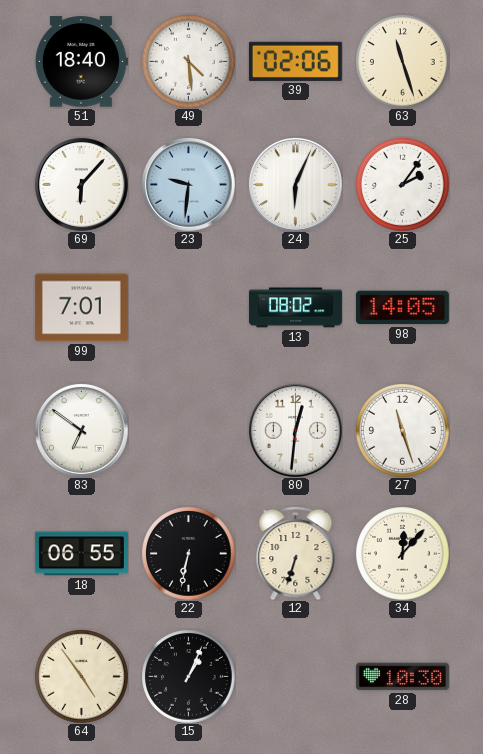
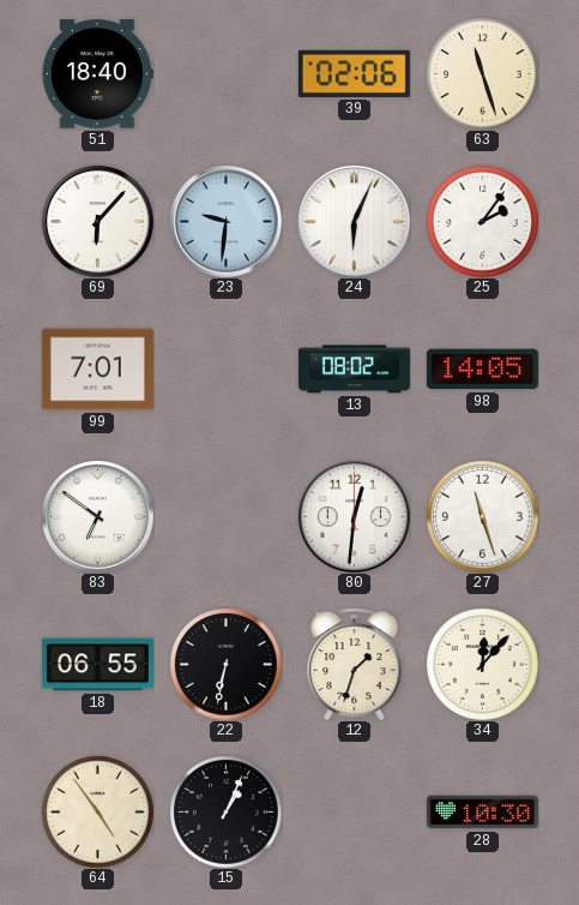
49: 4:29 -> none (188, 61)
12: 6:33 -> 1:33 (355, 664)
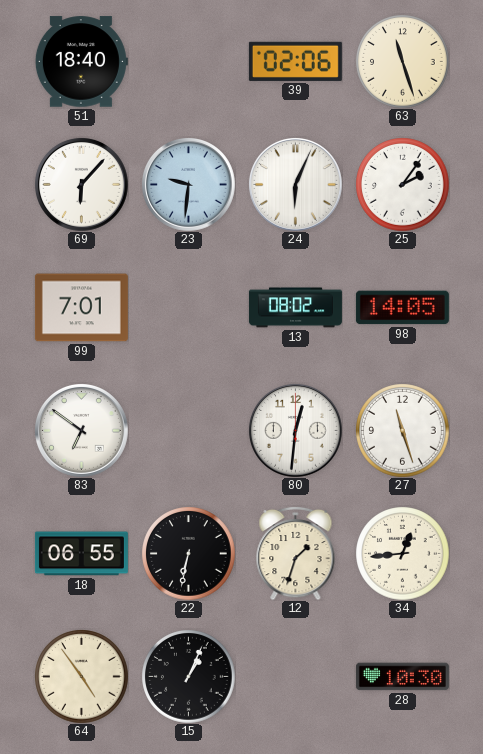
34: 12:07 -> 12:44 (402, 553)
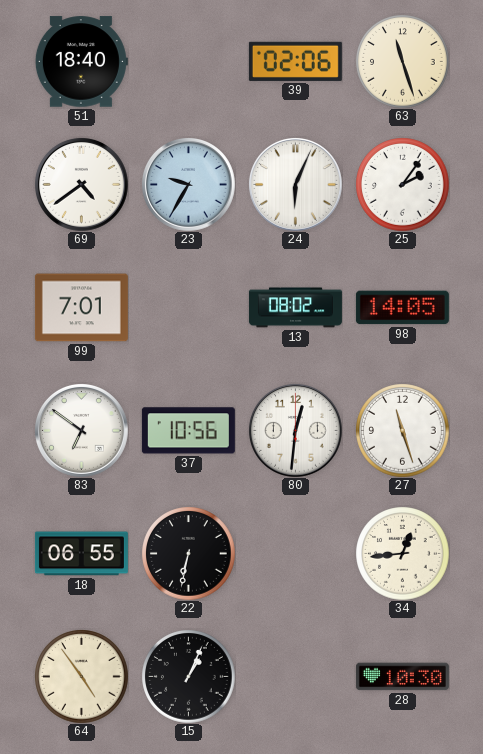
69: 6:07 -> 4:39 (81, 184)
23: 9:31 -> 9:35 (188, 184)
37: none -> 10:56 (188, 431)
12: 1:33 -> none (296, 553)
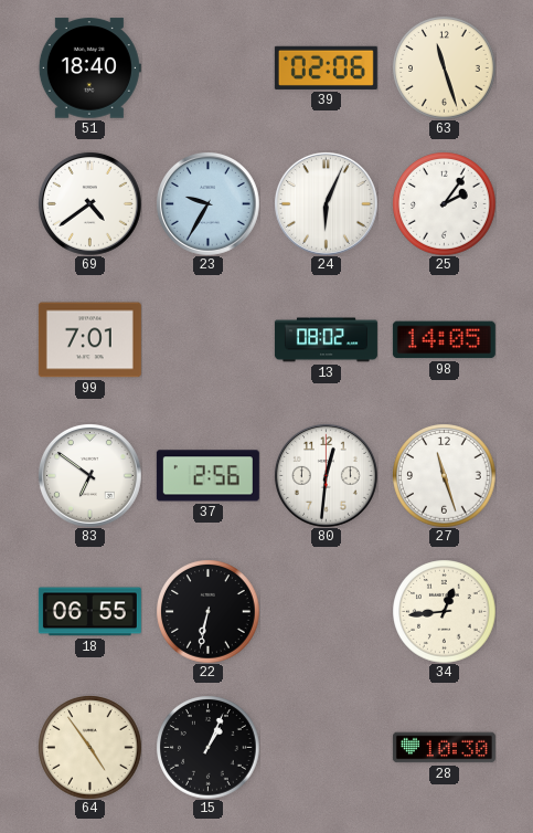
37: 10:56 -> 2:56 (207, 476)
